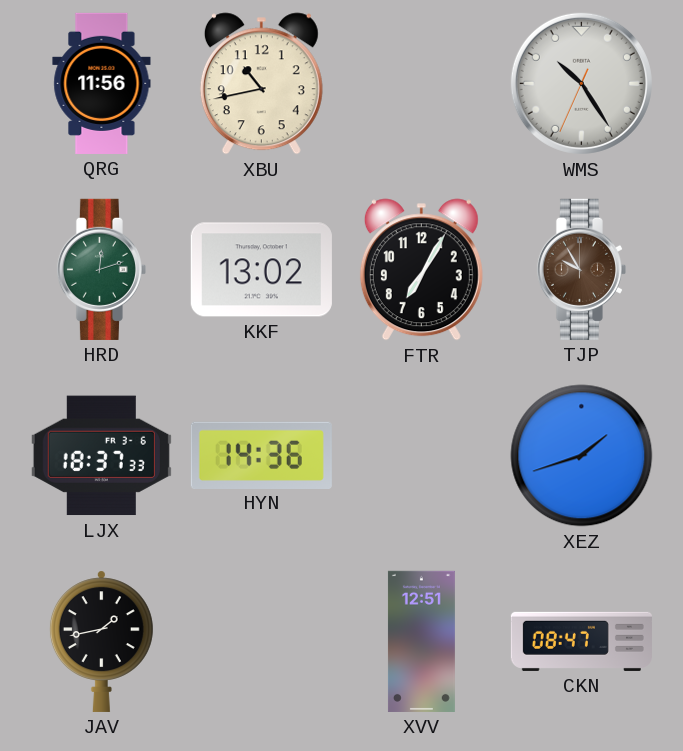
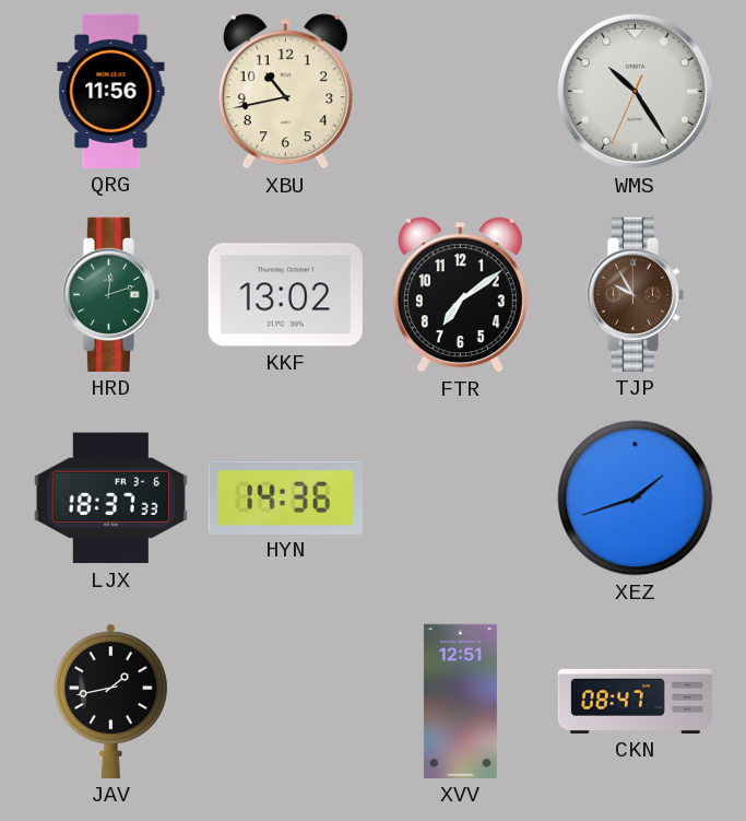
FTR: 7:05 -> 7:09 (460, 295)
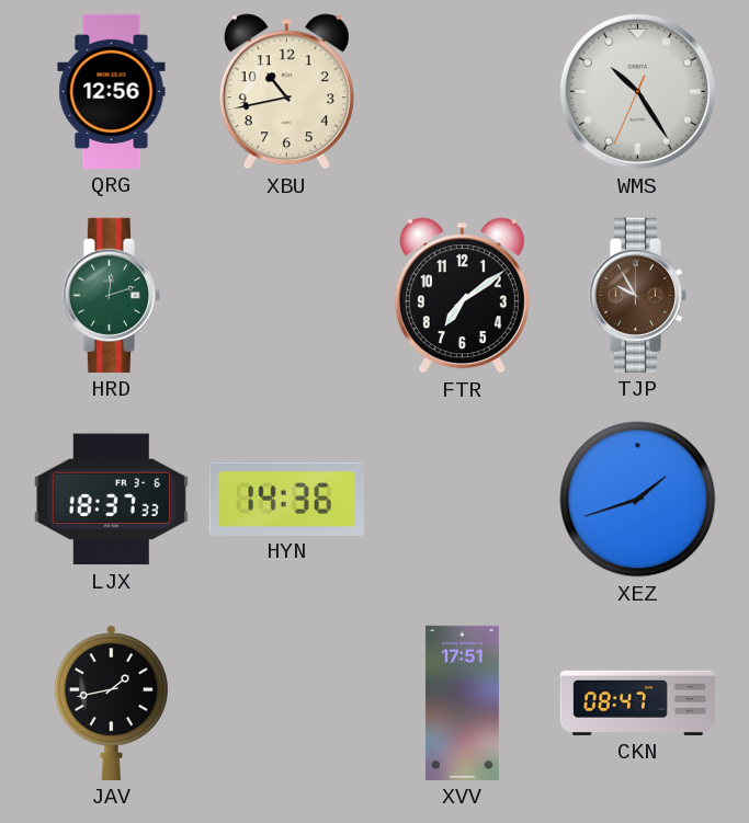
QRG: 11:56 -> 12:56 (112, 91)
KKF: 13:02 -> none (285, 295)
XVV: 12:51 -> 17:51 (462, 702)
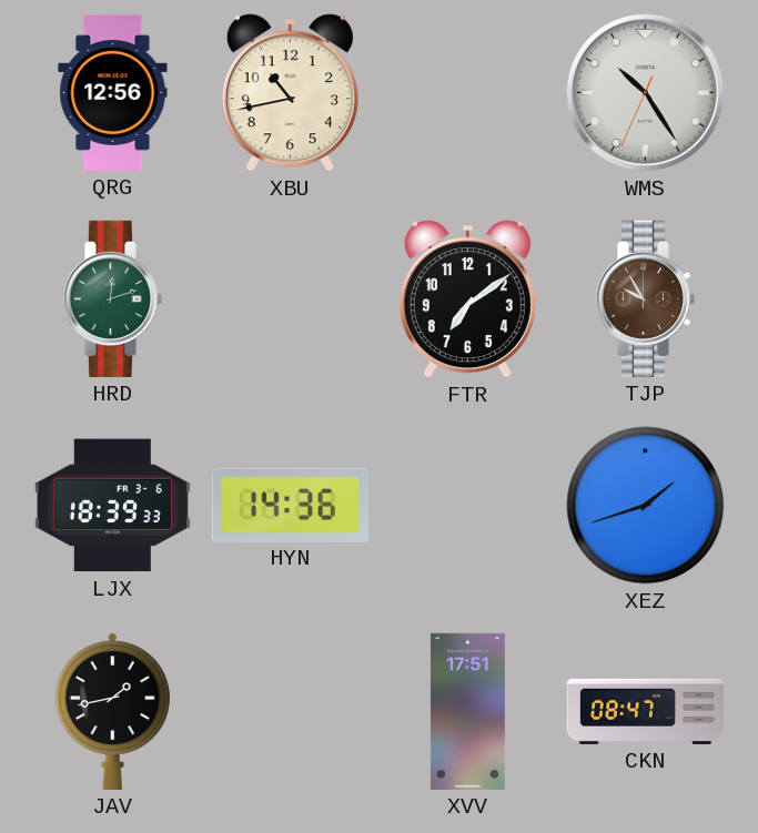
LJX: 18:37 -> 18:39 (112, 506)
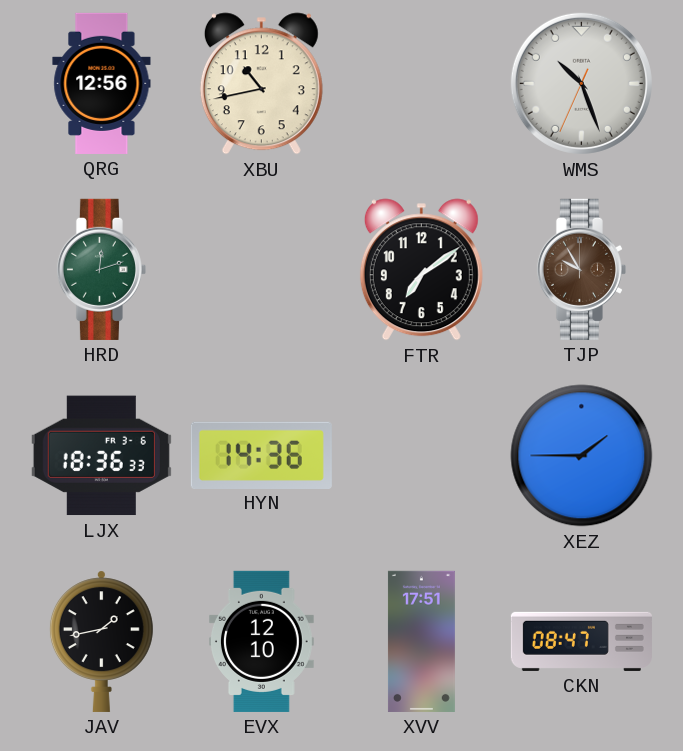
WMS: 10:24 -> 10:26 (581, 83)
LJX: 18:39 -> 18:36 (101, 456)
XEZ: 1:42 -> 1:45 (582, 456)
EVX: none -> 12:10 (262, 641)
